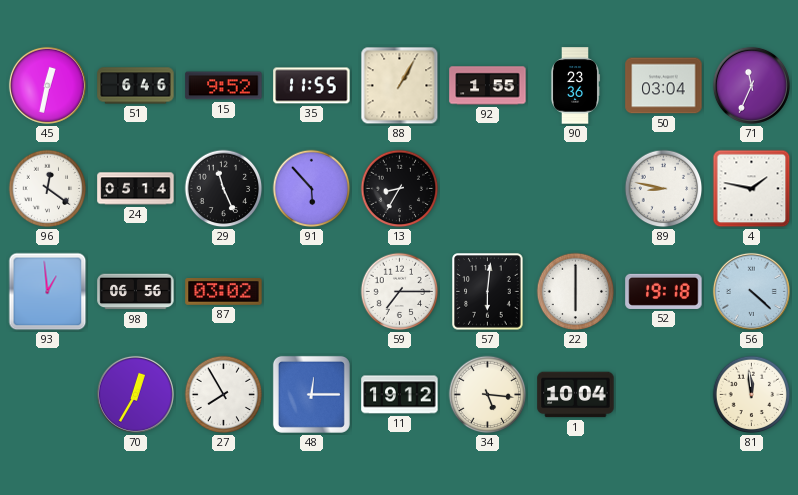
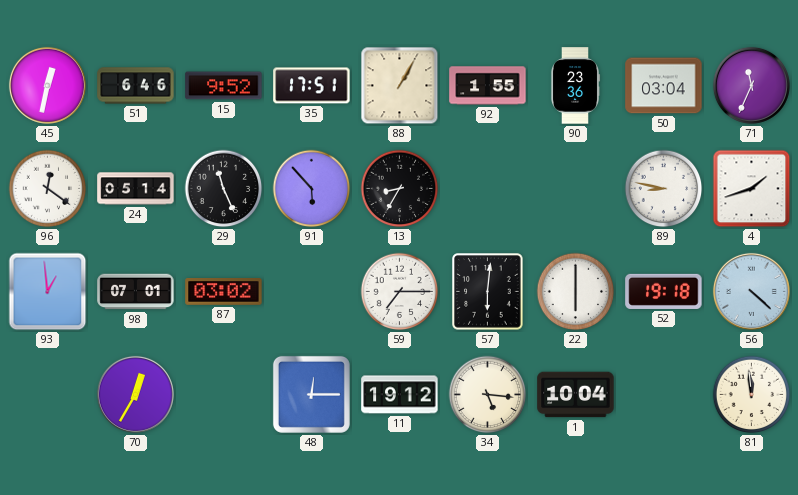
35: 11:55 -> 17:51 (312, 86)
4: 1:47 -> 1:42 (752, 189)
98: 06:56 -> 07:01 (136, 292)
27: 7:55 -> none (224, 395)
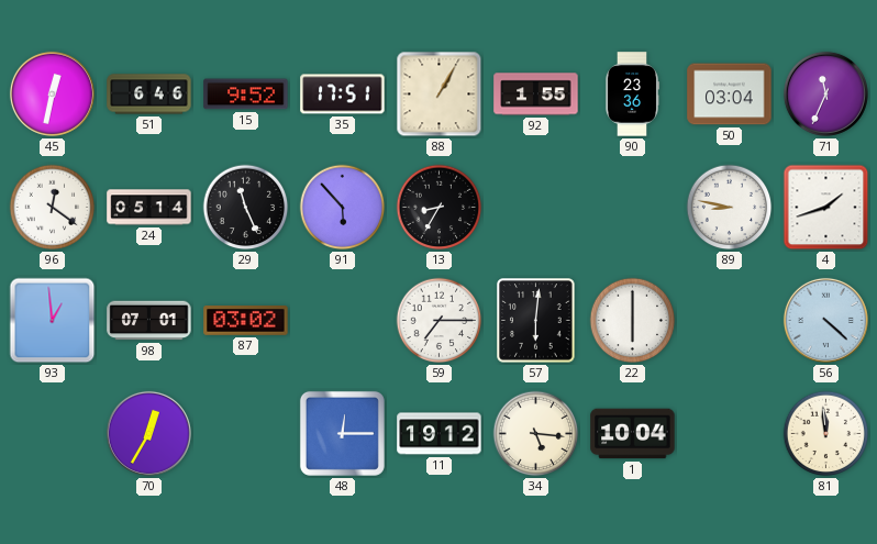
52: 19:18 -> none (664, 291)
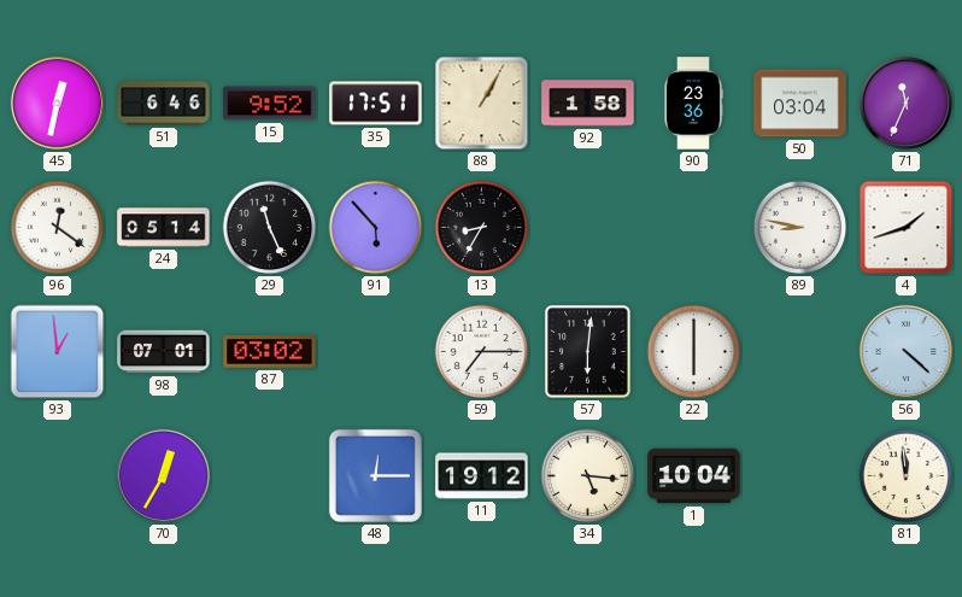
92: 1:55 -> 1:58 (588, 104)
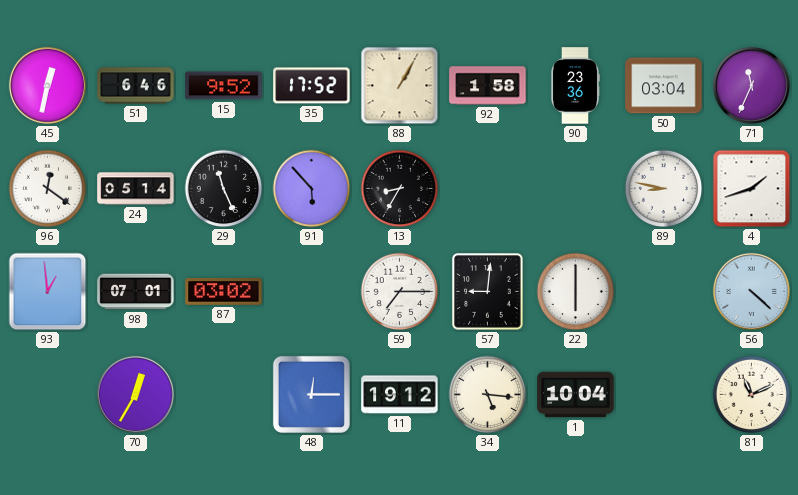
35: 17:51 -> 17:52 (312, 86)
57: 6:01 -> 9:01 (488, 292)
81: 11:59 -> 11:11 (752, 395)
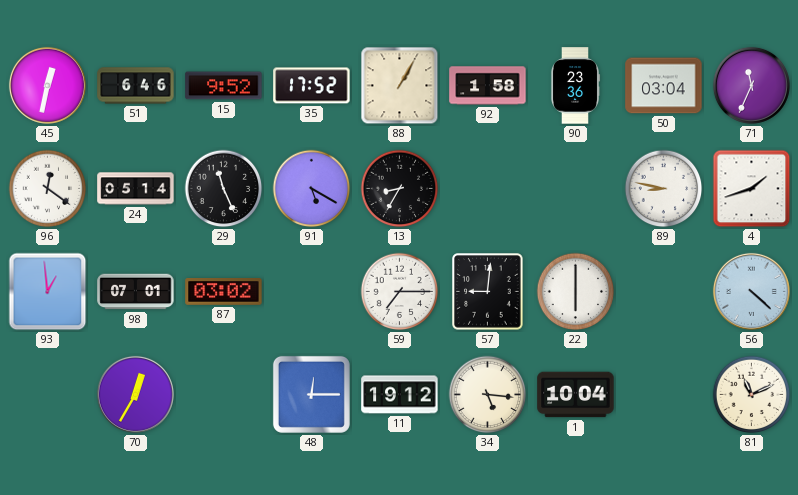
91: 5:53 -> 5:20 (312, 189)
